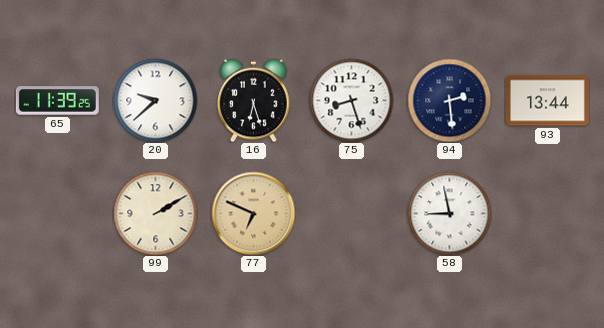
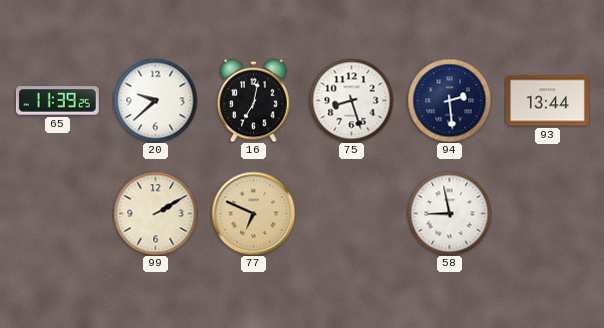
16: 6:27 -> 7:02 (254, 100)
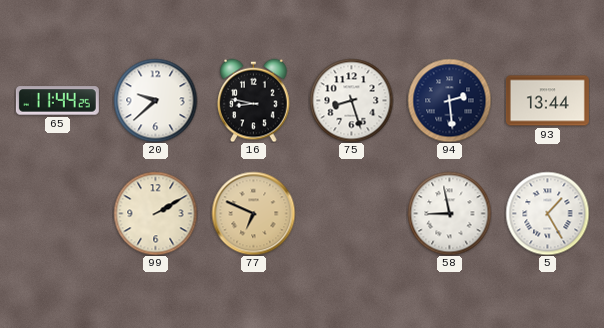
65: 11:39 -> 11:44 (57, 101)
16: 7:02 -> 8:47 (254, 100)
5: none -> 1:25 (547, 213)
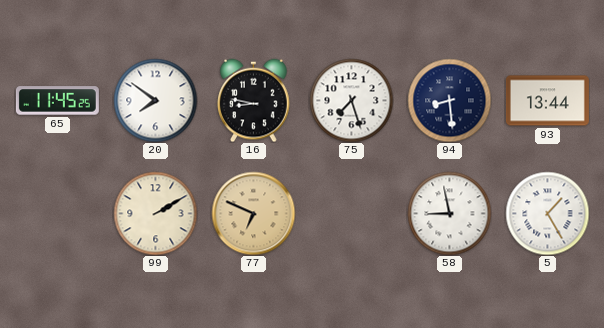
65: 11:44 -> 11:45 (57, 101)
20: 9:38 -> 7:51 (155, 100)
75: 8:27 -> 7:27 (351, 100)
94: 2:29 -> 8:29 (449, 100)
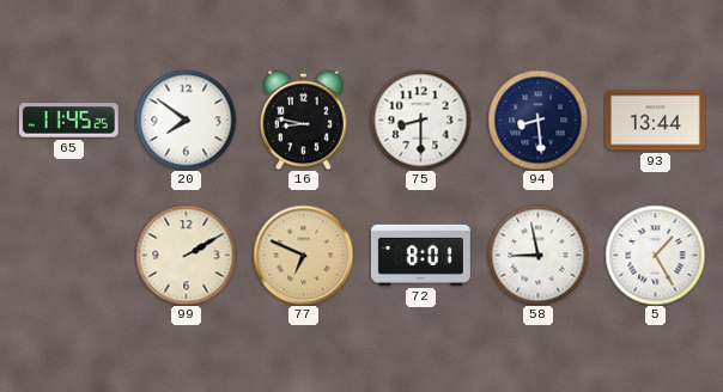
75: 7:27 -> 8:30 (420, 120)
72: none -> 8:01 (420, 255)
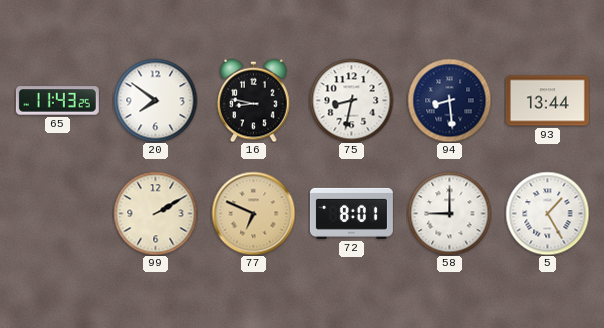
65: 11:45 -> 11:43 (57, 101)
75: 8:30 -> 8:32 (351, 100)
58: 8:58 -> 9:00 (449, 213)
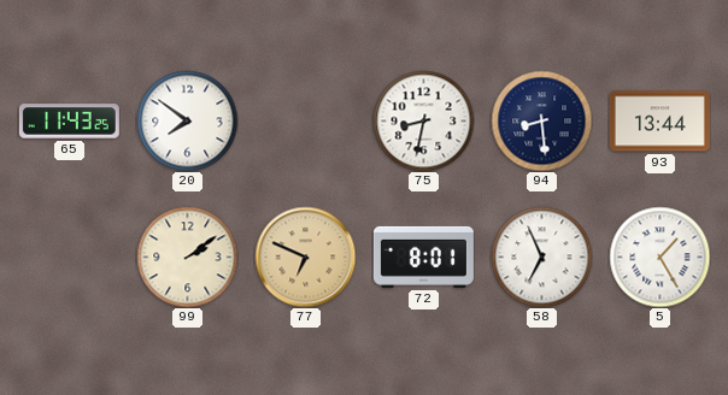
16: 8:47 -> none (254, 100)
99: 2:10 -> 2:09 (187, 257)
58: 9:00 -> 6:56 (541, 257)
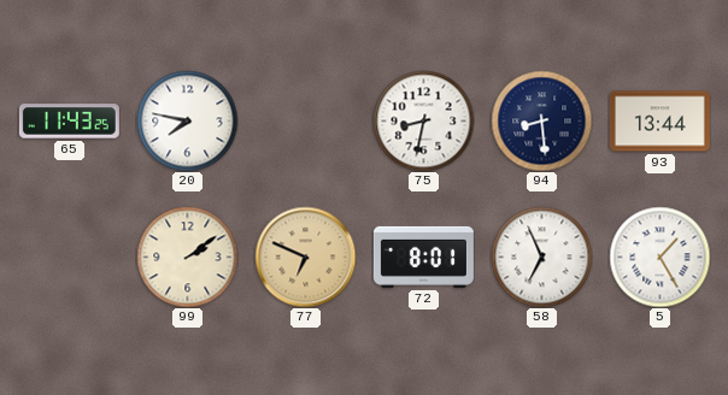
20: 7:51 -> 7:47 (187, 120)
